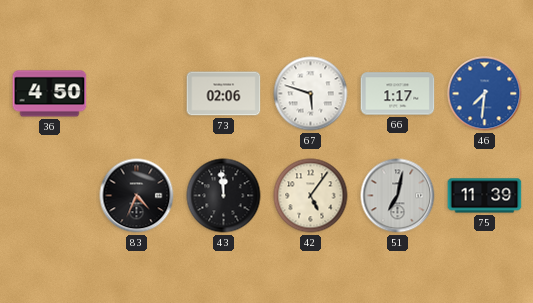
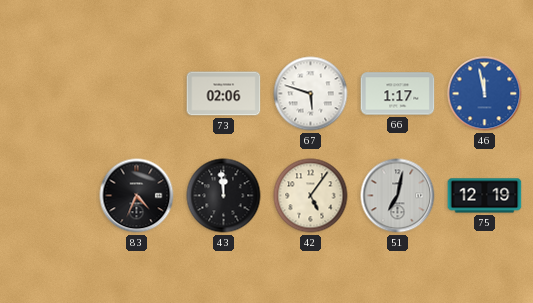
36: 4:50 -> none (50, 94)
46: 7:31 -> 11:58 (485, 94)
75: 11:39 -> 12:19 (485, 196)
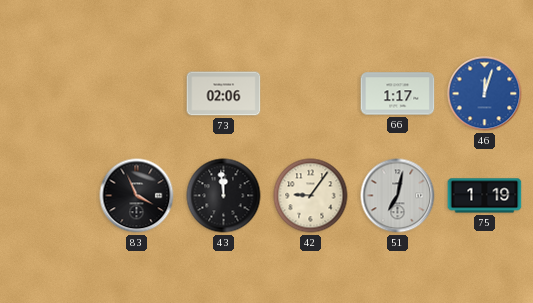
67: 5:48 -> none (311, 94)
46: 11:58 -> 12:03 (485, 94)
83: 4:34 -> 3:56 (137, 196)
42: 5:06 -> 9:06 (311, 196)
75: 12:19 -> 1:19 (485, 196)
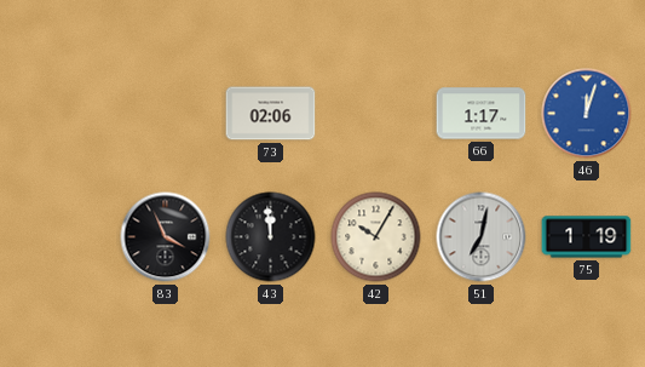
42: 9:06 -> 10:05 (376, 237)
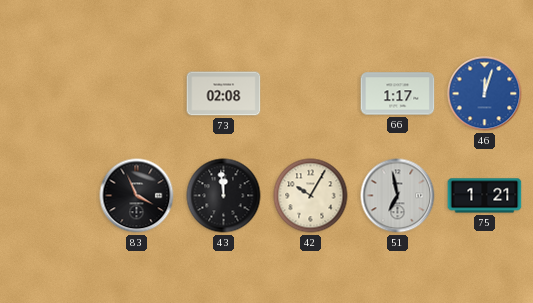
73: 02:06 -> 02:08 (224, 94)
51: 7:02 -> 6:58 (398, 196)
75: 1:19 -> 1:21 (485, 196)
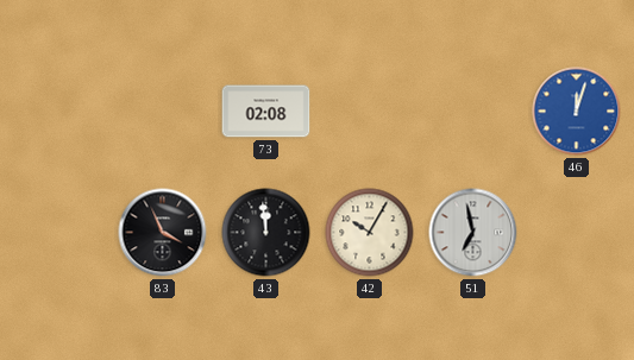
66: 1:17 -> none (398, 94)
75: 1:21 -> none (485, 196)
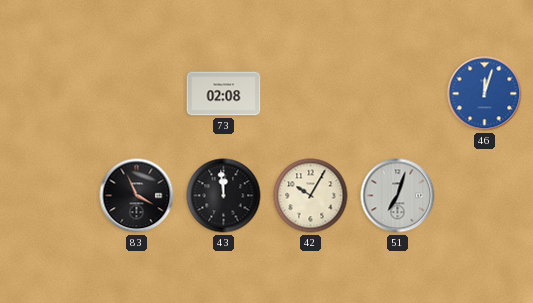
51: 6:58 -> 7:03 (398, 196)
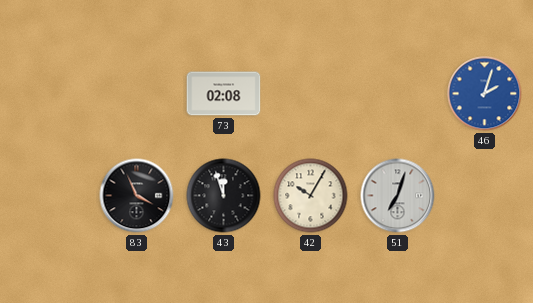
46: 12:03 -> 2:03 (485, 94)
43: 11:59 -> 11:57 (224, 196)
